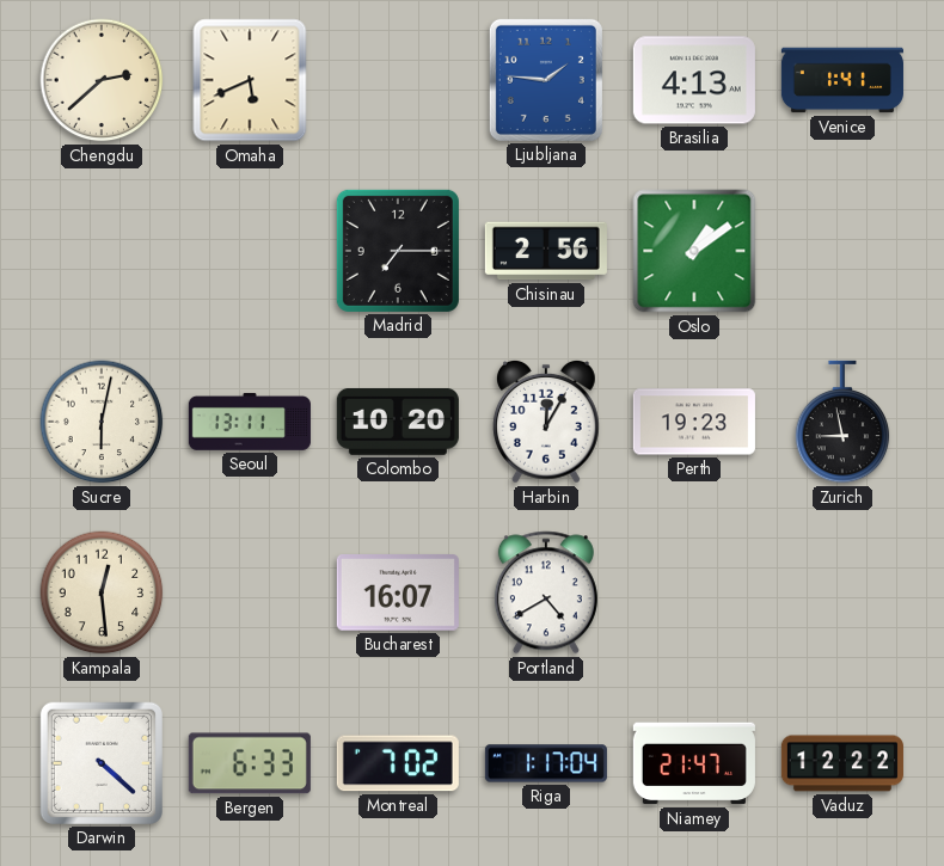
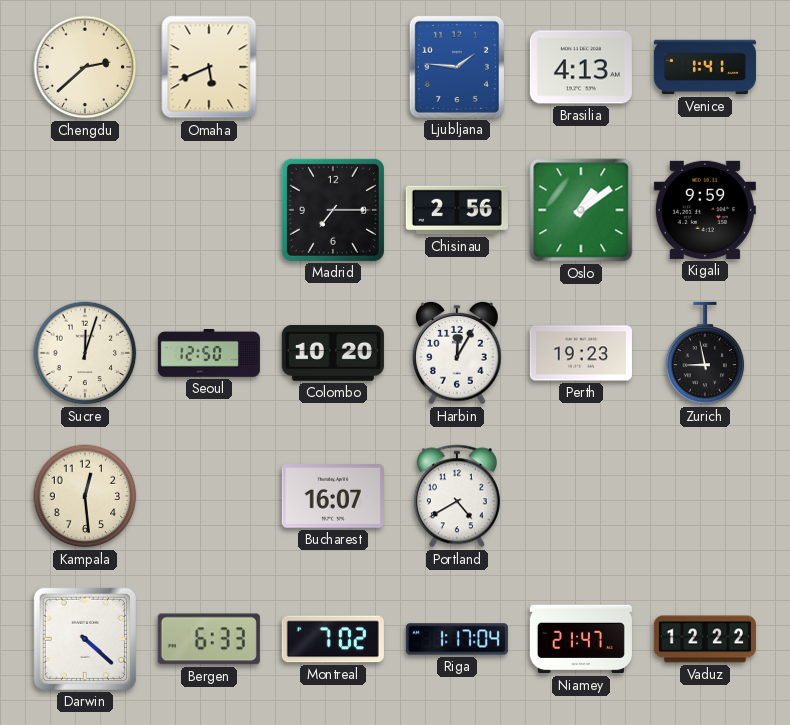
Kigali: none -> 9:59 (705, 210)
Sucre: 6:02 -> 12:03 (85, 353)
Seoul: 13:11 -> 12:50 (209, 354)
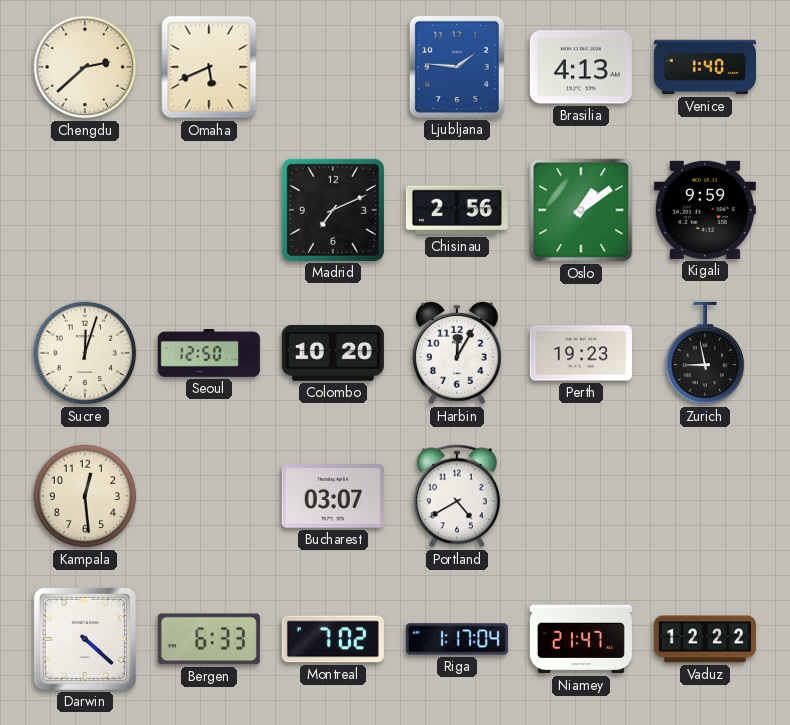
Venice: 1:41 -> 1:40 (705, 67)
Madrid: 7:15 -> 7:11 (333, 210)
Bucharest: 16:07 -> 03:07 (333, 496)
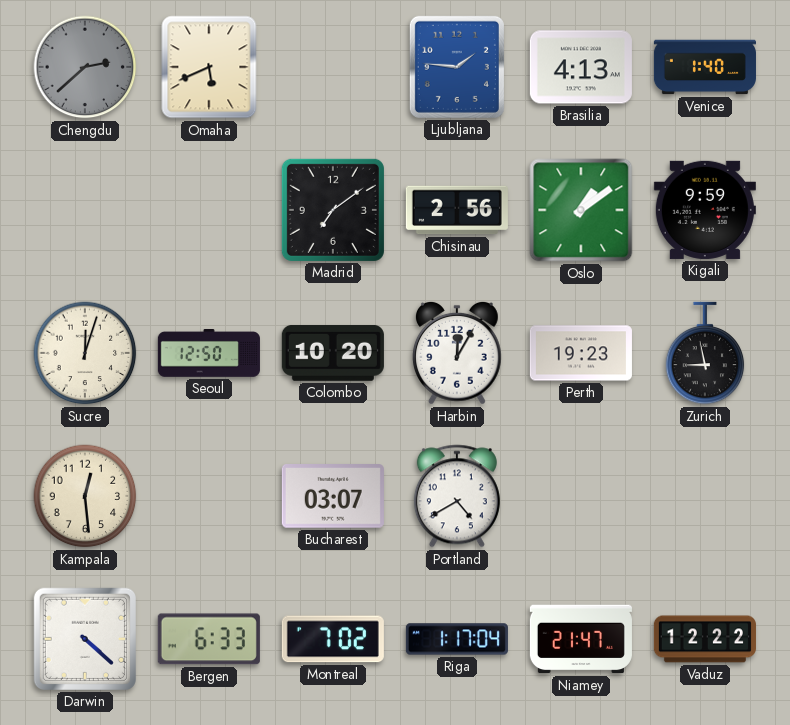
Chengdu dial: cream -> grey (85, 67)
Madrid: 7:11 -> 7:09 (333, 210)
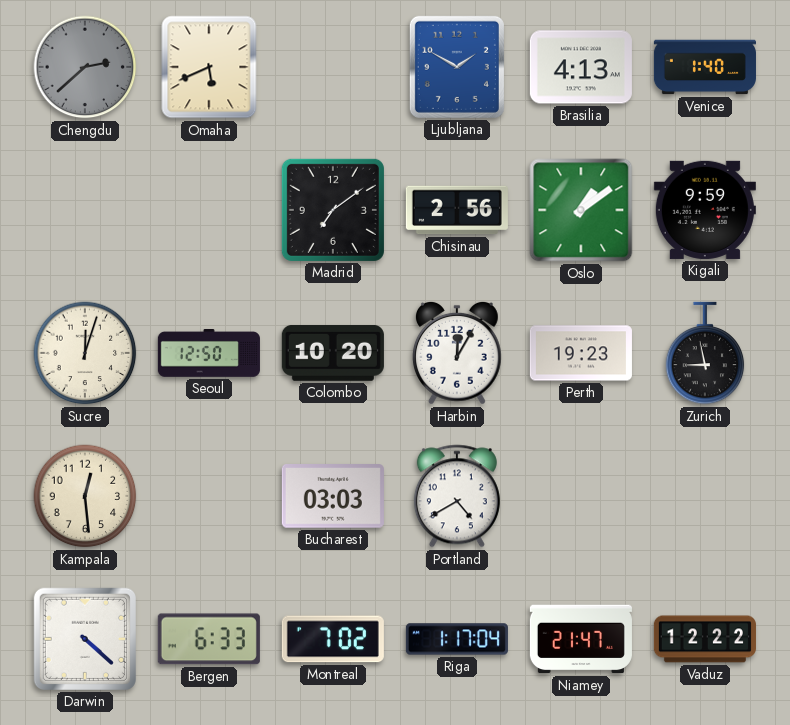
Ljubljana: 1:46 -> 1:50 (457, 67)
Bucharest: 03:07 -> 03:03 (333, 496)
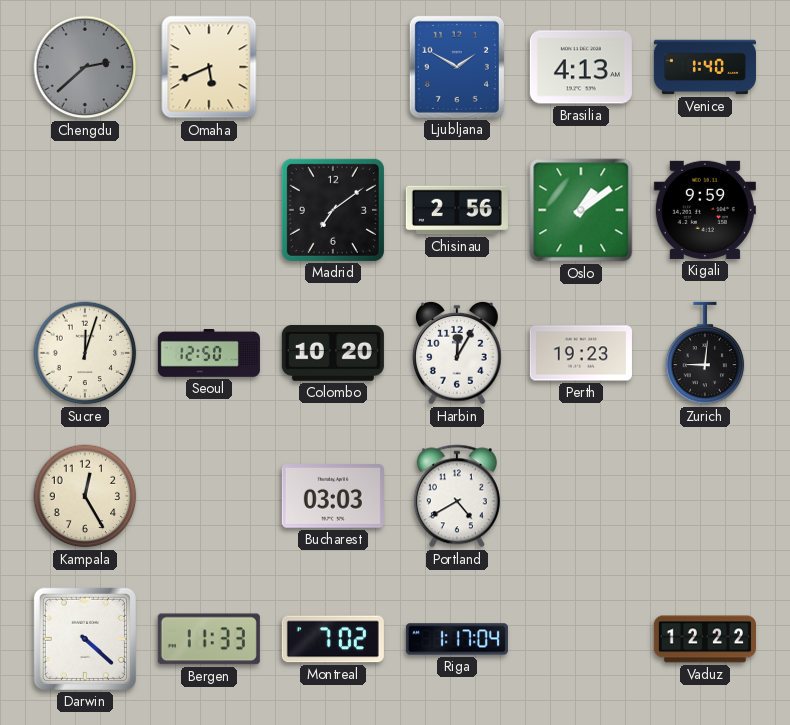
Zurich: 8:58 -> 9:01 (705, 353)
Kampala: 12:29 -> 12:25 (85, 496)
Bergen: 6:33 -> 11:33 (209, 639)
Niamey: 21:47 -> none (581, 639)
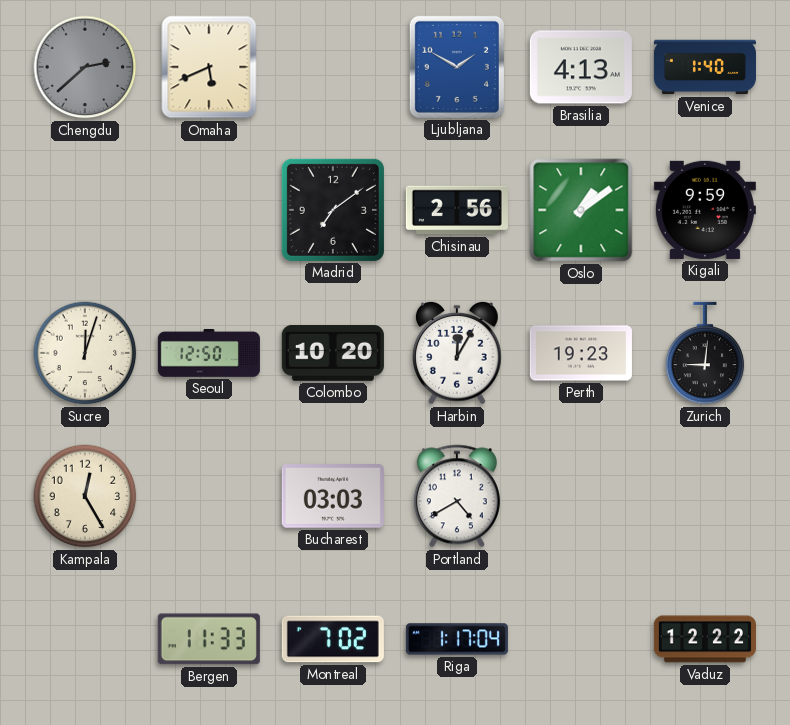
Darwin: 4:22 -> none (85, 639)
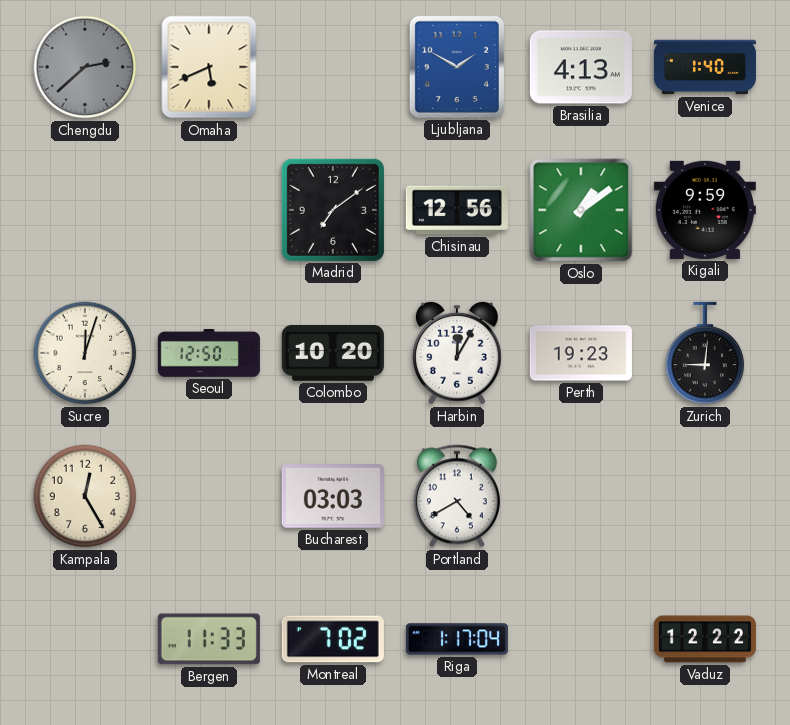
Chisinau: 2:56 -> 12:56 (457, 210)
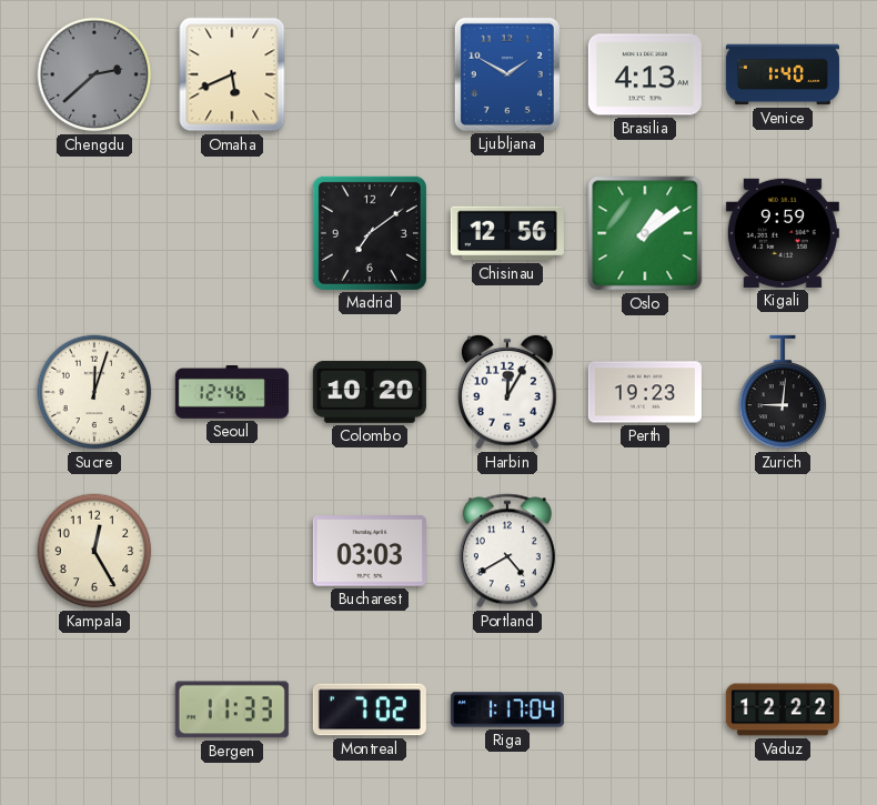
Seoul: 12:50 -> 12:46 (232, 393)
